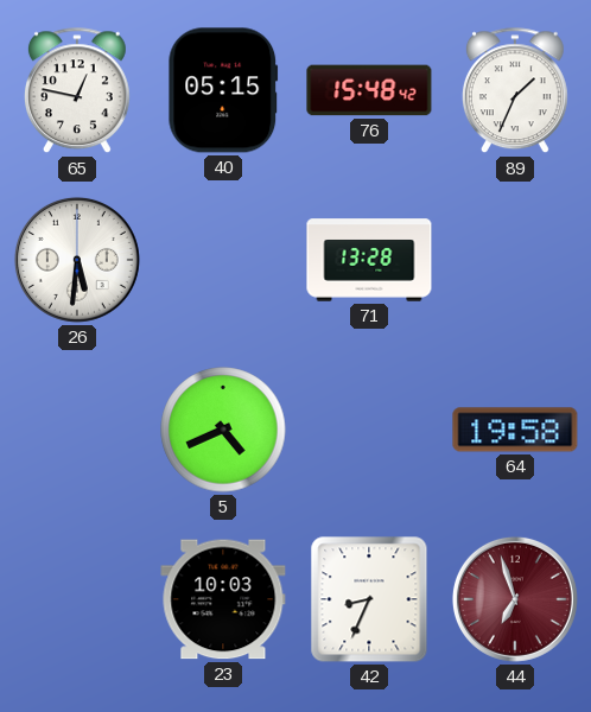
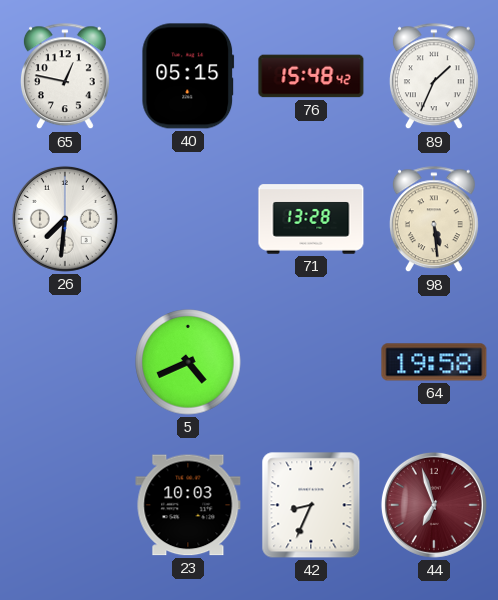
26: 5:31 -> 7:31 (65, 219)
98: none -> 5:29 (434, 220)
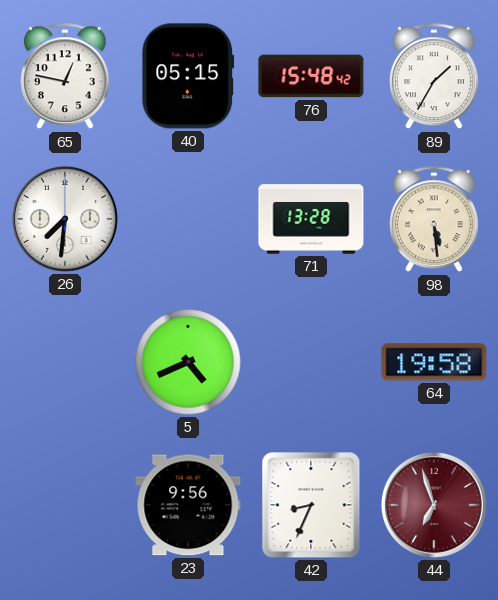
89: 1:34 -> 1:35 (434, 77)
23: 10:03 -> 9:56 (188, 505)
